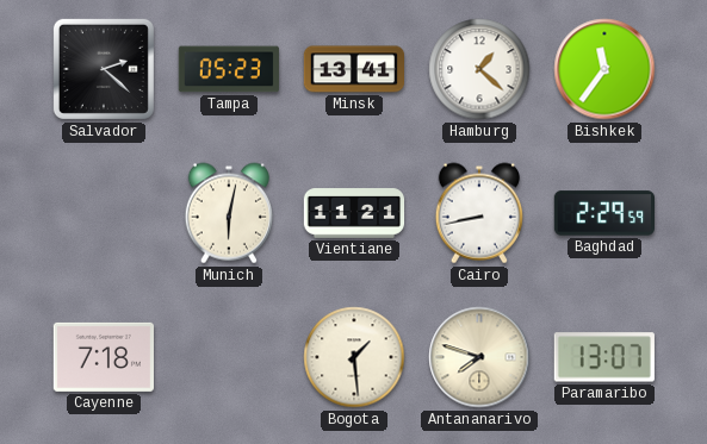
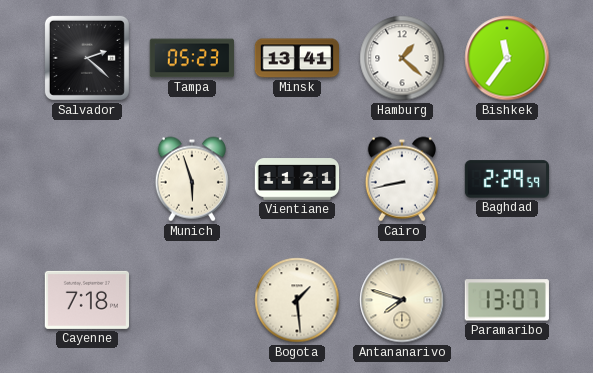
Munich: 6:02 -> 5:57 (192, 179)
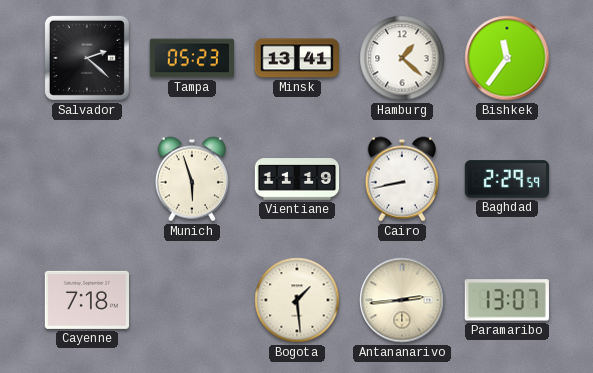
Vientiane: 11:21 -> 11:19 (297, 179)
Antananarivo: 7:48 -> 2:44 (402, 300)
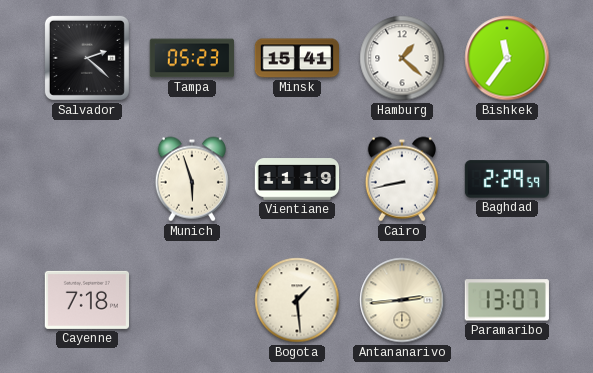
Minsk: 13:41 -> 15:41 (296, 58)
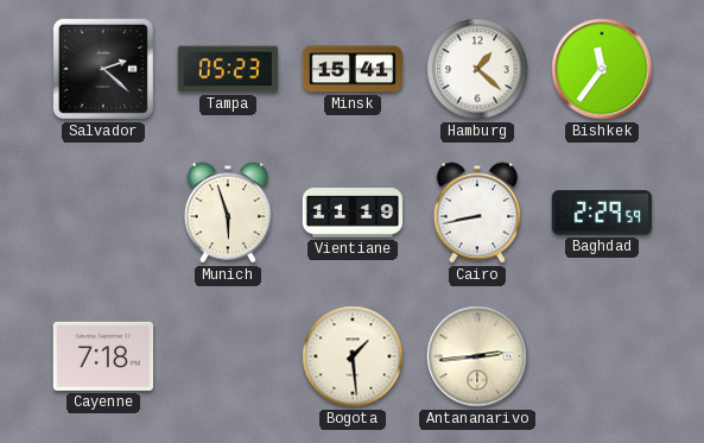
Paramaribo: 13:07 -> none (507, 300)
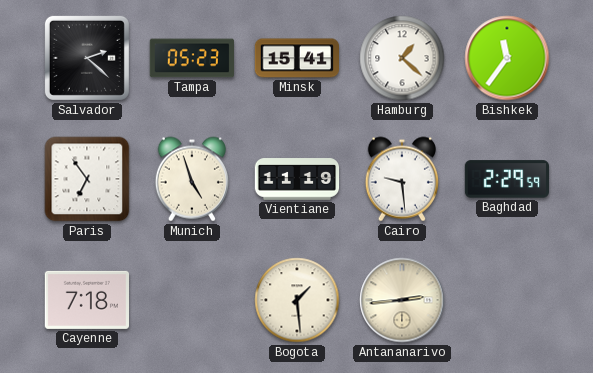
Paris: none -> 6:54 (87, 179)
Munich: 5:57 -> 4:57 (192, 179)
Cairo: 8:43 -> 9:29 (402, 179)
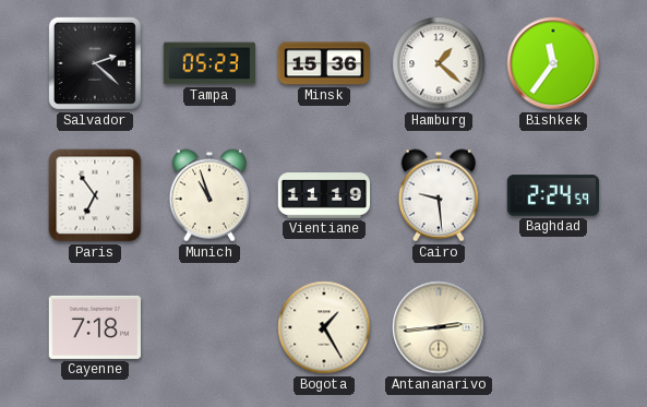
Minsk: 15:41 -> 15:36 (323, 63)
Munich: 4:57 -> 10:57 (209, 195)
Baghdad: 2:29 -> 2:24 (552, 195)
Bogota: 1:29 -> 1:25 (324, 327)
